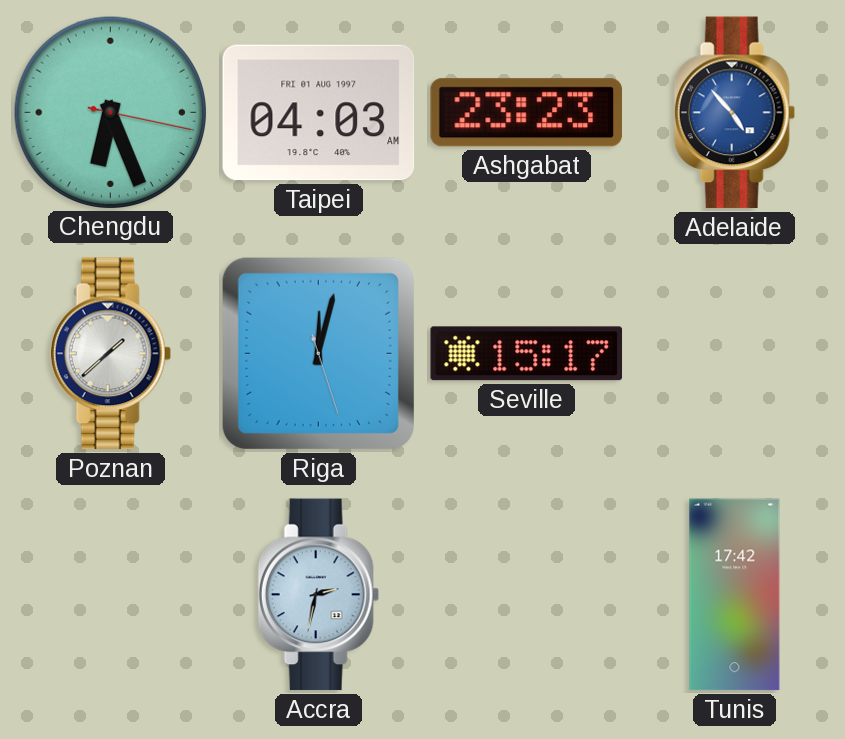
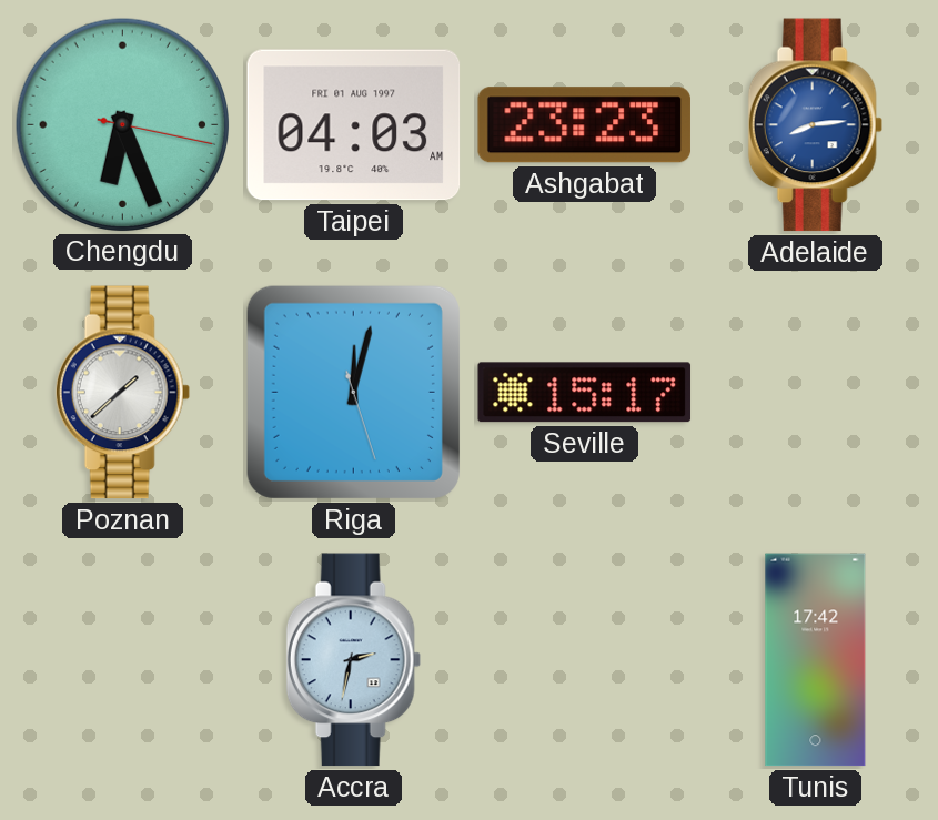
Adelaide: 4:53 -> 8:14 (815, 125)
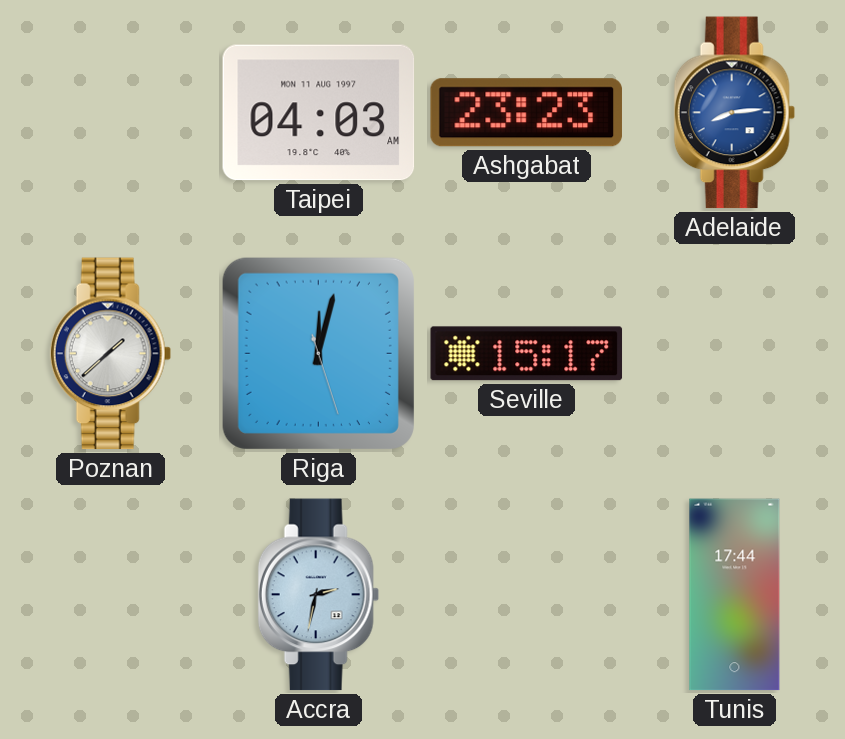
Chengdu: 6:26 -> none (122, 124)
Taipei date: FRI 01 AUG 1997 -> MON 11 AUG 1997 (319, 113)
Tunis: 17:42 -> 17:44 (735, 595)
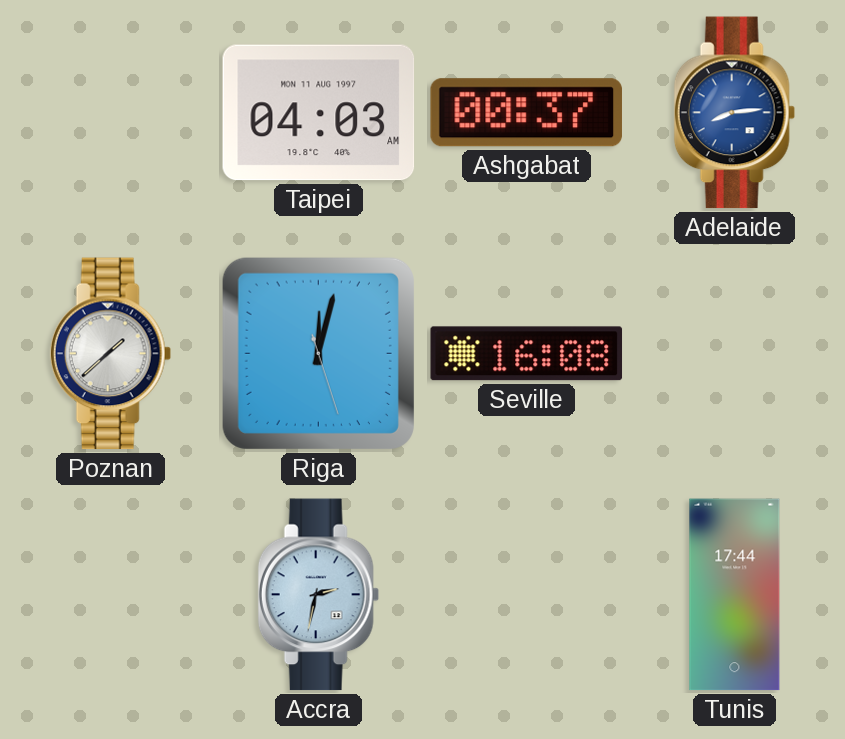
Ashgabat: 23:23 -> 00:37 (526, 113)
Seville: 15:17 -> 16:08 (527, 354)
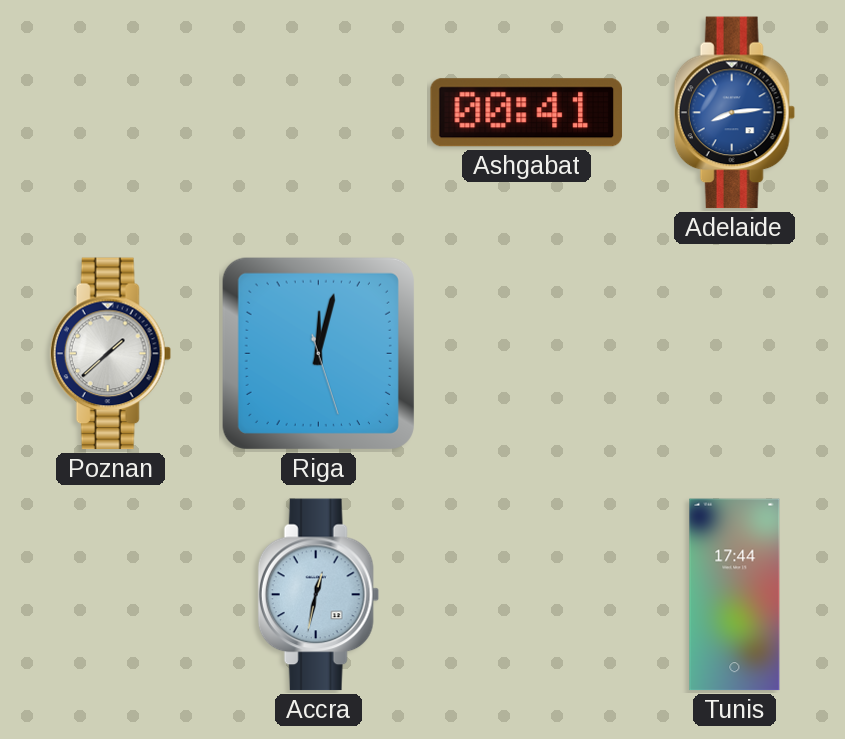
Taipei: 04:03 -> none (319, 113)
Ashgabat: 00:37 -> 00:41 (526, 113)
Seville: 16:08 -> none (527, 354)
Accra: 2:32 -> 12:32 (318, 595)
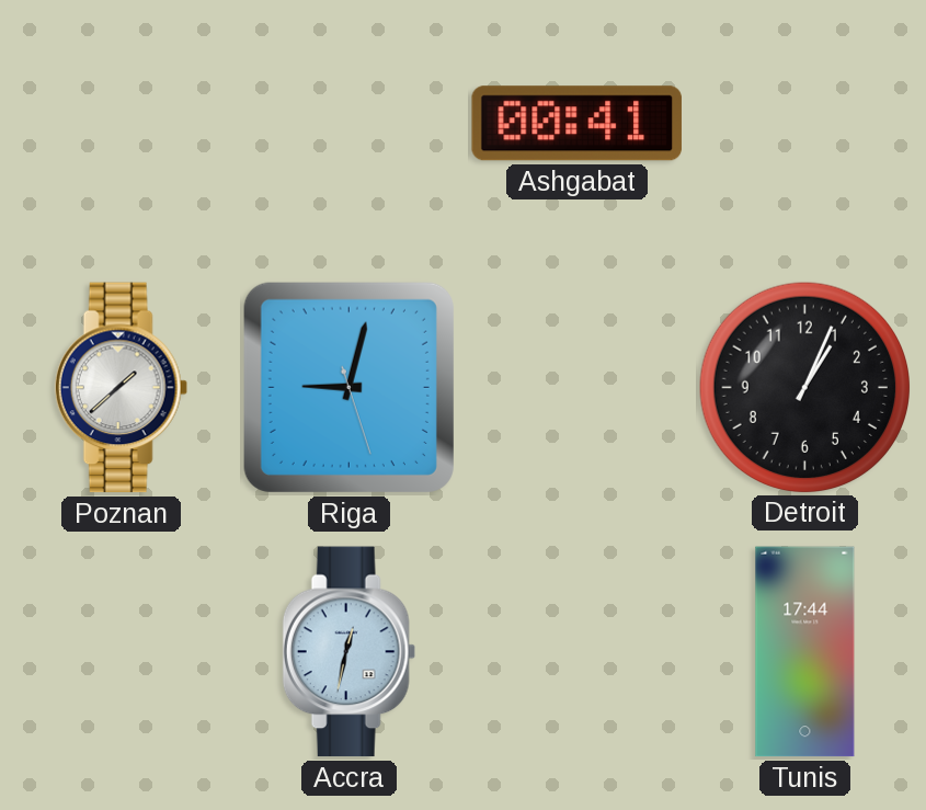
Adelaide: 8:14 -> none (734, 113)
Riga: 12:02 -> 9:02 (348, 387)
Detroit: none -> 1:04 (804, 387)
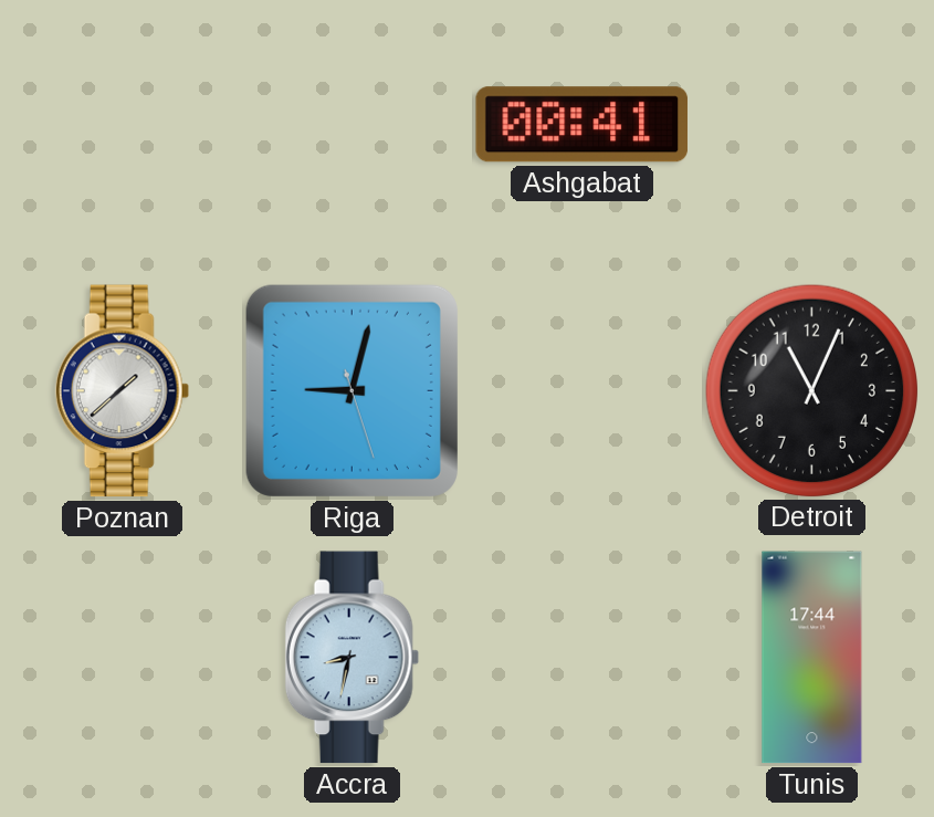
Detroit: 1:04 -> 11:04 (811, 390)
Accra: 12:32 -> 8:32 (351, 658)
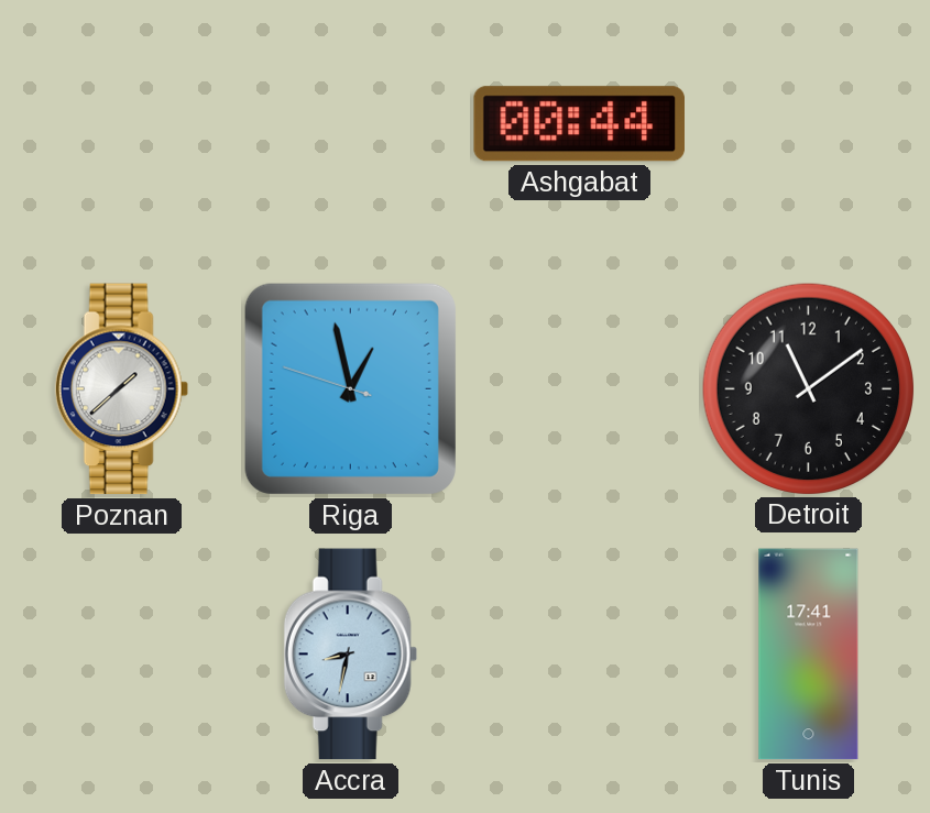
Ashgabat: 00:41 -> 00:44 (579, 124)
Riga: 9:02 -> 12:57 (350, 388)
Detroit: 11:04 -> 11:09 (808, 388)
Tunis: 17:44 -> 17:41 (809, 655)
